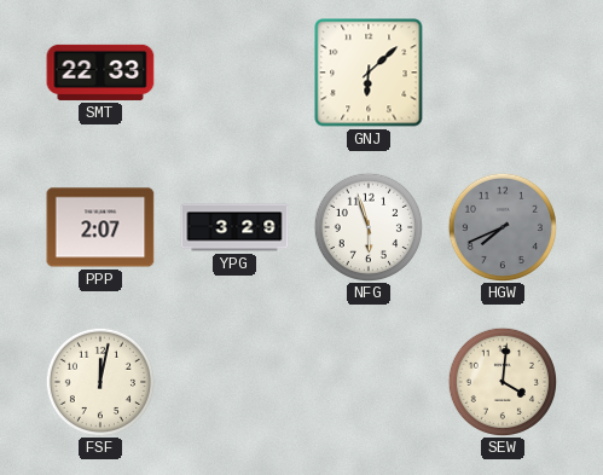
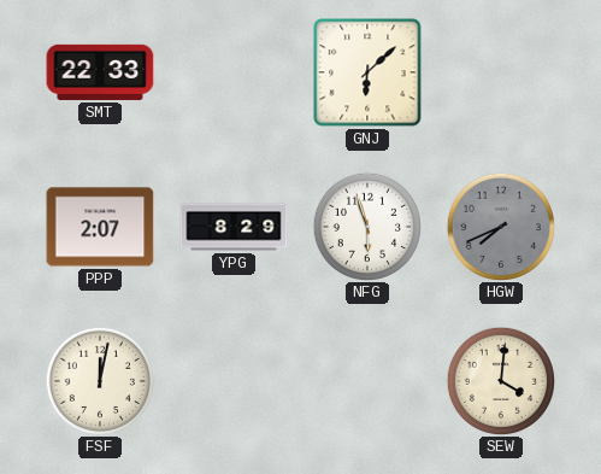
YPG: 3:29 -> 8:29 (234, 227)
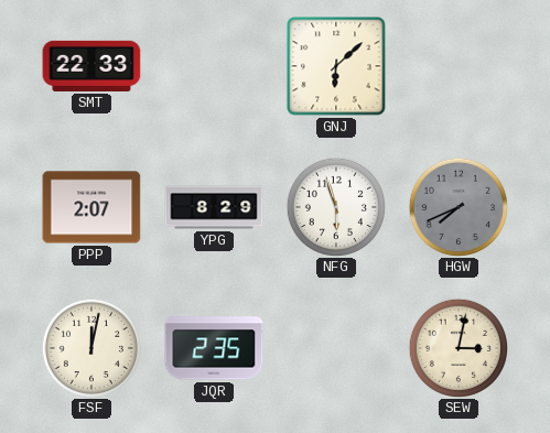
JQR: none -> 2:35 (214, 348)
SEW: 4:01 -> 3:02 (457, 347)
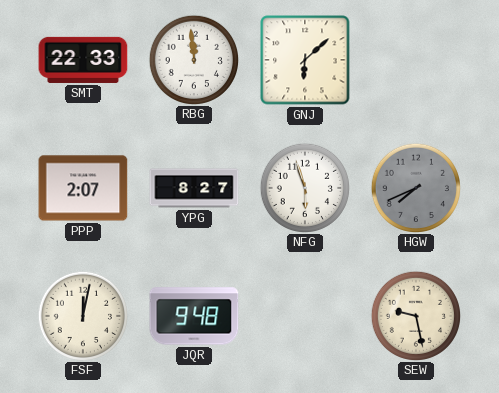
RBG: none -> 11:59 (193, 59)
YPG: 8:29 -> 8:27 (194, 188)
JQR: 2:35 -> 9:48 (194, 316)
SEW: 3:02 -> 9:28 (415, 315)
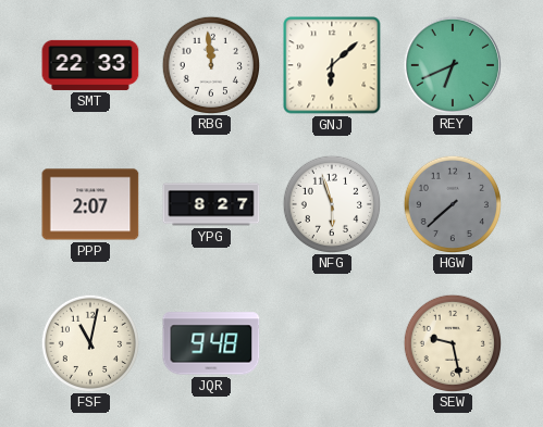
REY: none -> 6:41 (452, 64)
HGW: 7:41 -> 7:38 (452, 203)
FSF: 12:02 -> 11:02 (89, 342)
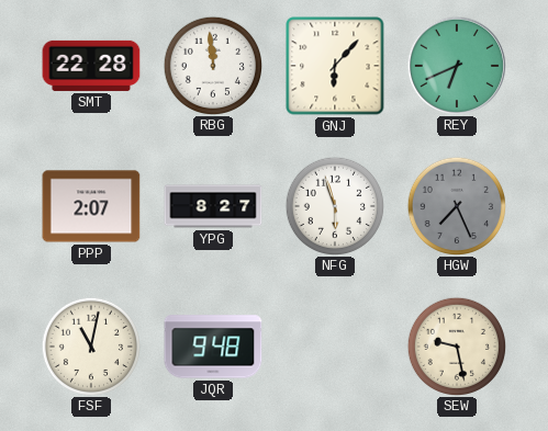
SMT: 22:33 -> 22:28 (91, 66)
GNJ: 6:08 -> 6:07 (335, 66)
HGW: 7:38 -> 7:26 (456, 205)
